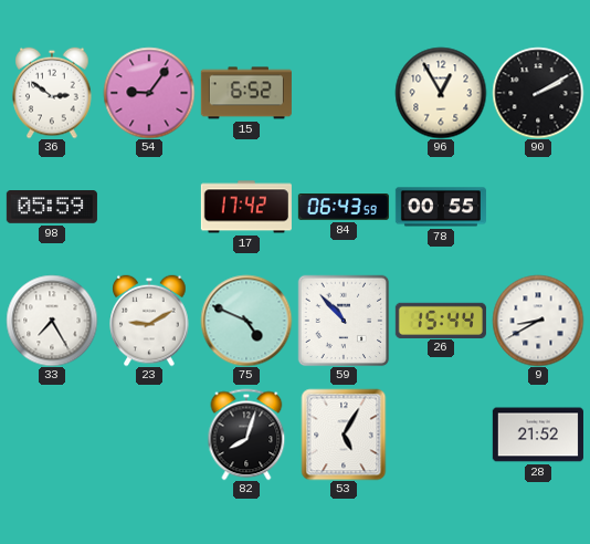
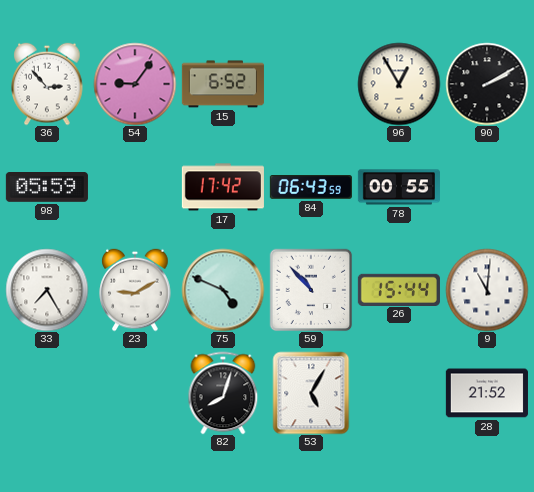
36: 2:51 -> 2:53 (47, 84)
9: 8:40 -> 11:01 (487, 290)
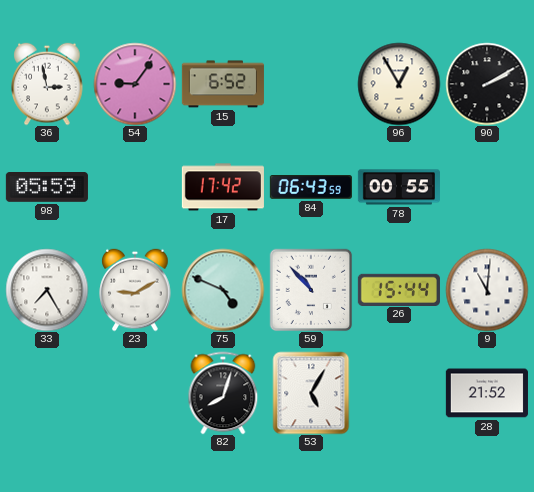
36: 2:53 -> 2:58 (47, 84)
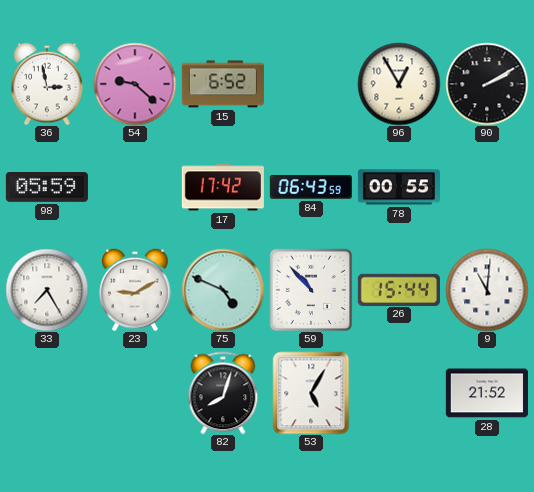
54: 9:06 -> 9:22 (135, 84)
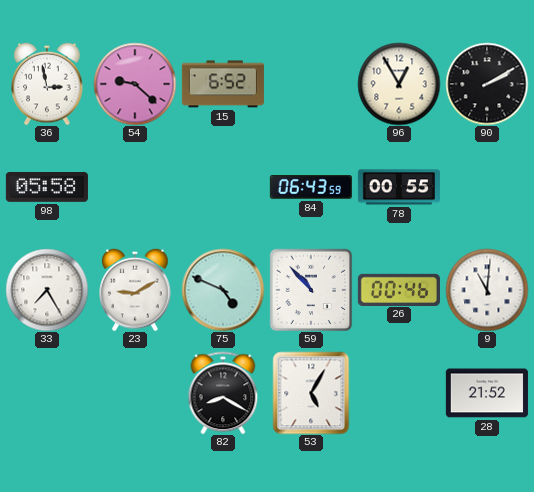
98: 05:59 -> 05:58 (47, 188)
17: 17:42 -> none (223, 187)
26: 15:44 -> 00:46 (399, 289)
82: 8:03 -> 8:20 (223, 393)
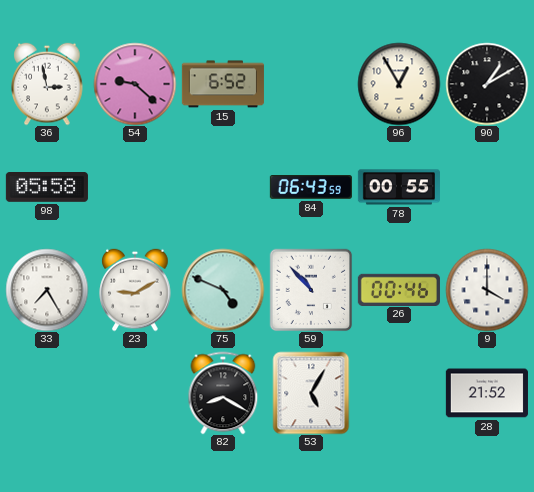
90: 2:10 -> 1:10 (487, 84)
9: 11:01 -> 4:00 (487, 290)
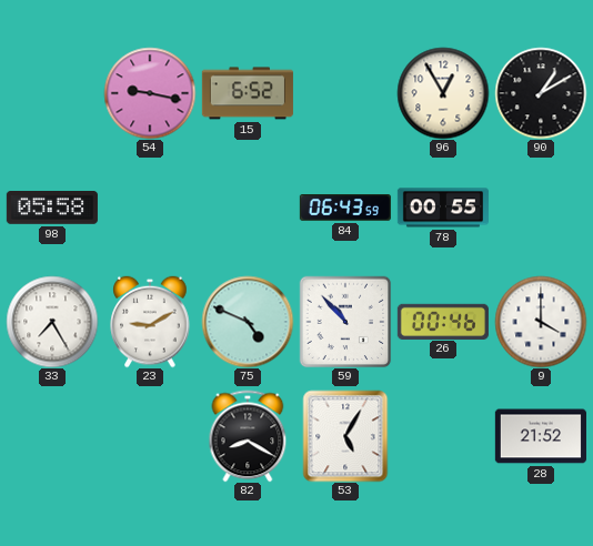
36: 2:58 -> none (47, 84)
54: 9:22 -> 9:17 (150, 93)
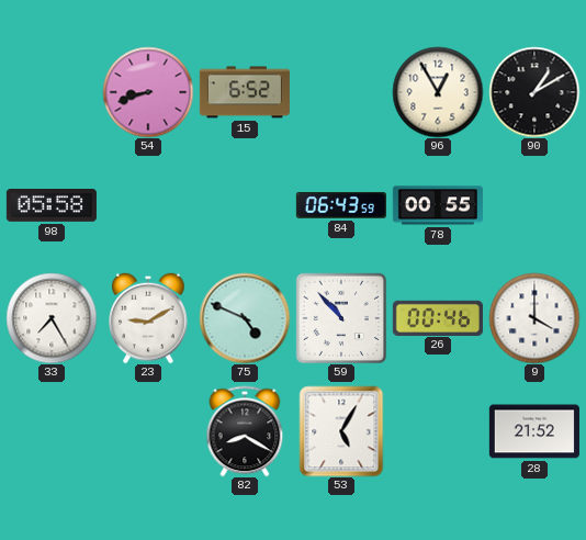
54: 9:17 -> 8:42 (148, 92)
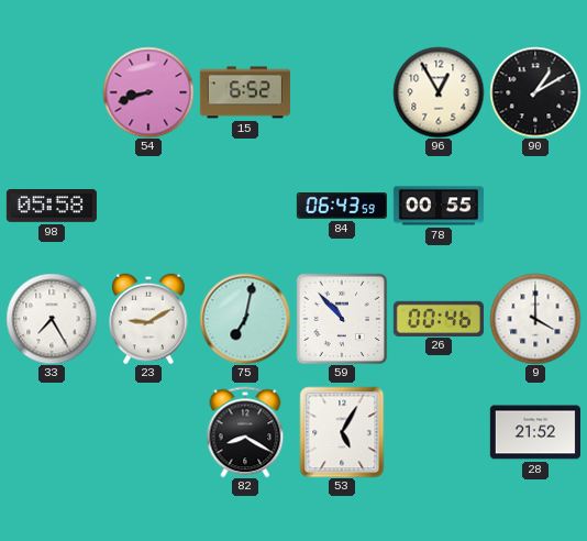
75: 4:49 -> 7:02 (245, 319)
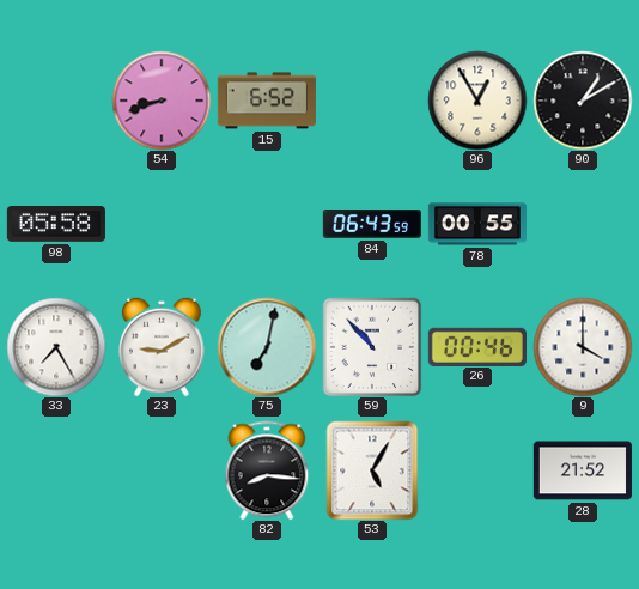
82: 8:20 -> 8:16 (267, 470)
